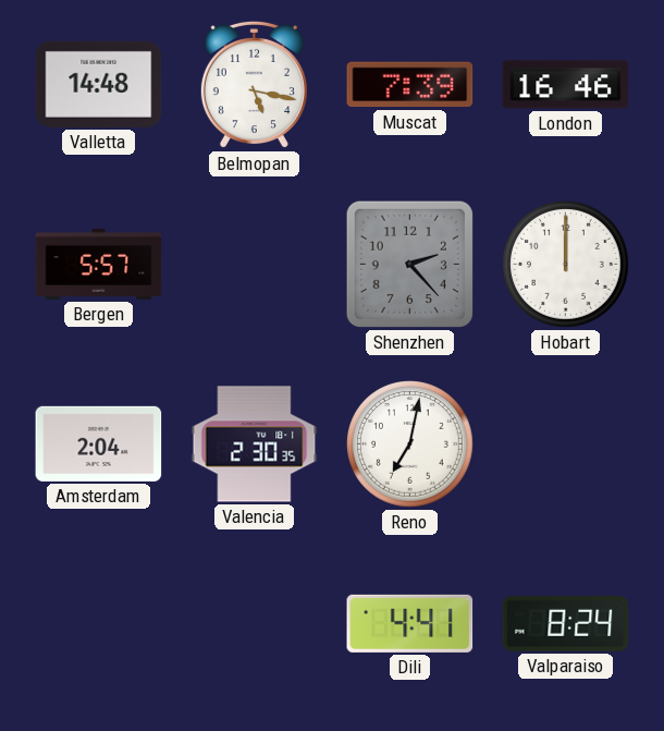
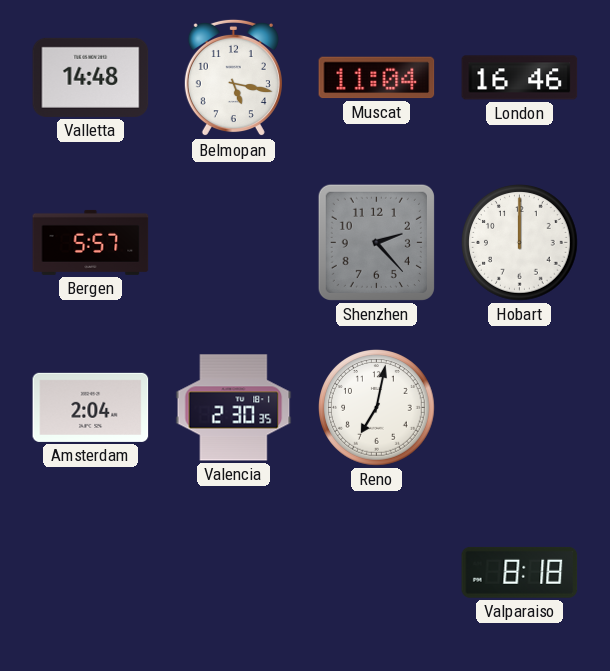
Muscat: 7:39 -> 11:04 (377, 78)
Dili: 4:41 -> none (410, 623)
Valparaiso: 8:24 -> 8:18 (520, 572)
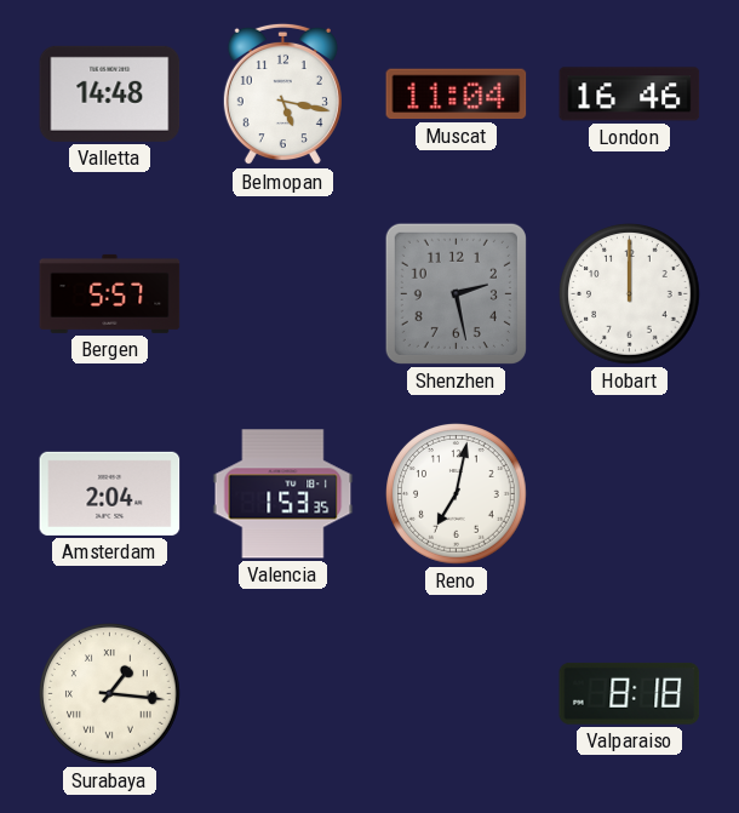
Shenzhen: 2:23 -> 2:28 (456, 293)
Valencia: 2:30 -> 1:53 (283, 494)
Surabaya: none -> 1:16 (110, 694)
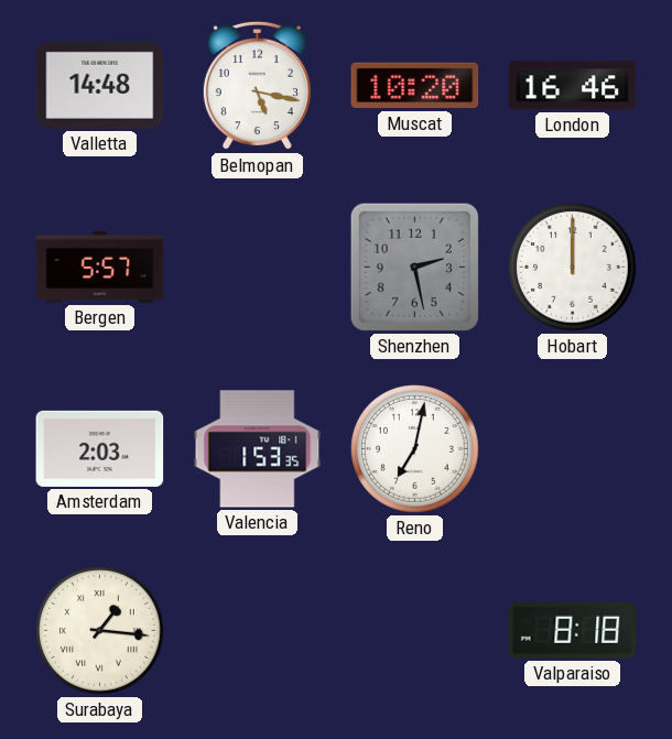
Muscat: 11:04 -> 10:20 (415, 86)
Amsterdam: 2:04 -> 2:03 (100, 448)
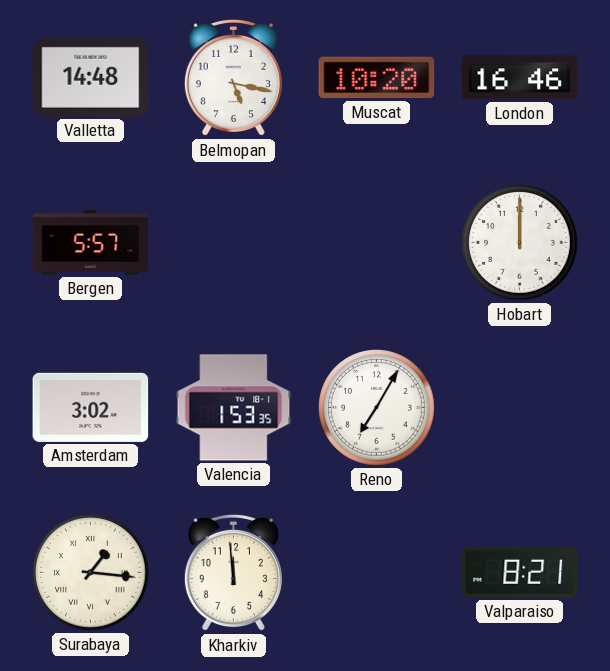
Shenzhen: 2:28 -> none (414, 267)
Amsterdam: 2:03 -> 3:02 (91, 407)
Reno: 7:02 -> 7:05 (377, 408)
Kharkiv: none -> 11:59 (233, 573)
Valparaiso: 8:18 -> 8:21 (520, 572)
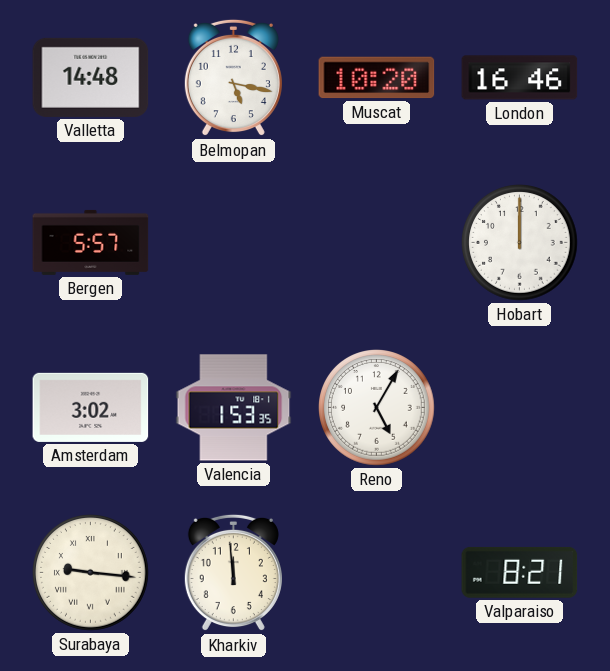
Reno: 7:05 -> 5:05 (377, 408)
Surabaya: 1:16 -> 9:16 (91, 573)
